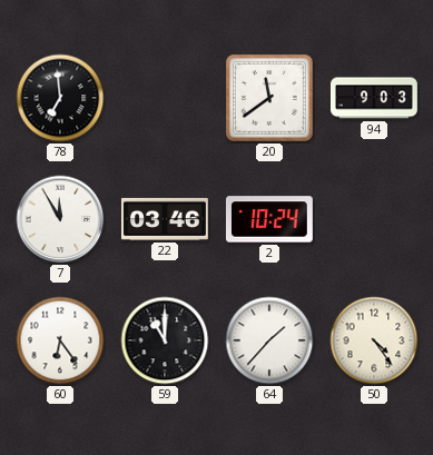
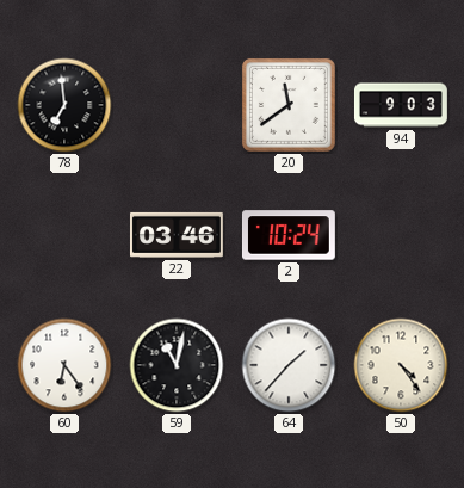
7: 11:55 -> none (60, 219)
59: 11:00 -> 11:02 (177, 365)
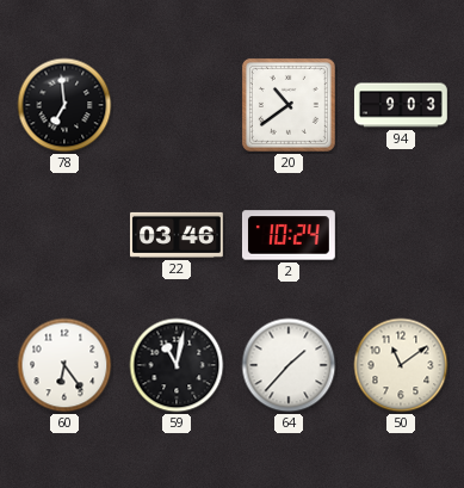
20: 11:39 -> 10:39 (289, 105)
50: 4:24 -> 11:09 (401, 365)
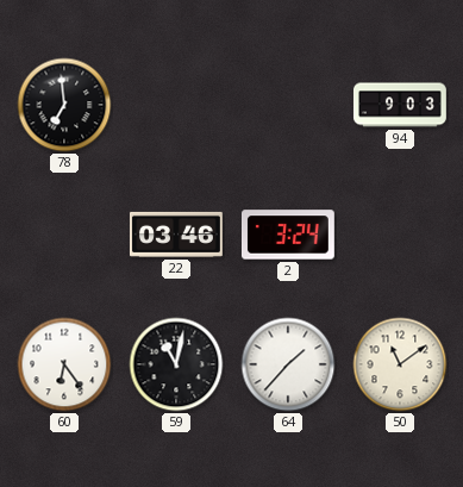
20: 10:39 -> none (289, 105)
2: 10:24 -> 3:24 (288, 235)
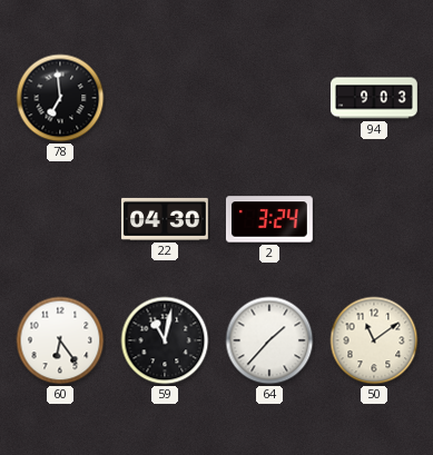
22: 03:46 -> 04:30 (165, 219)
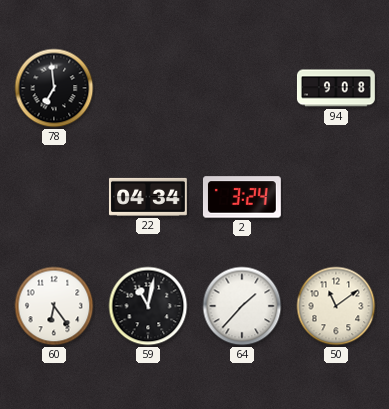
94: 9:03 -> 9:08 (336, 88)
22: 04:30 -> 04:34 (148, 197)
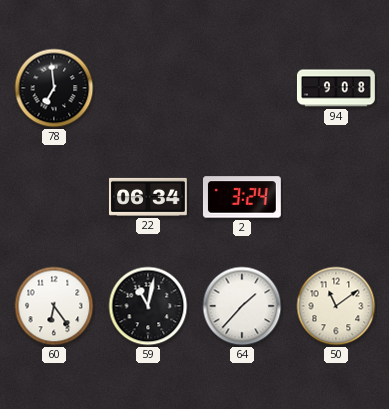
22: 04:34 -> 06:34 (148, 197)
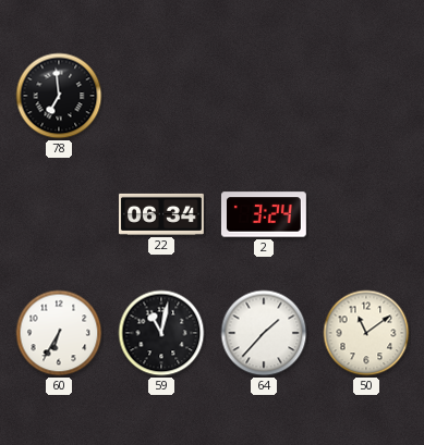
94: 9:08 -> none (336, 88)
60: 6:24 -> 6:35 (59, 333)
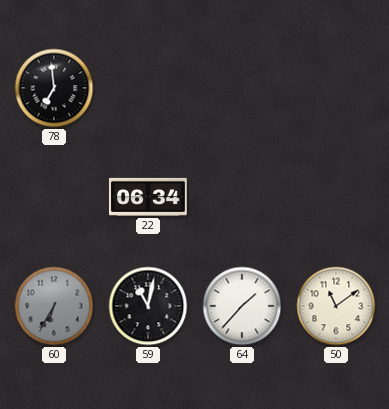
2: 3:24 -> none (264, 214)
60 dial: white -> grey (54, 306)
